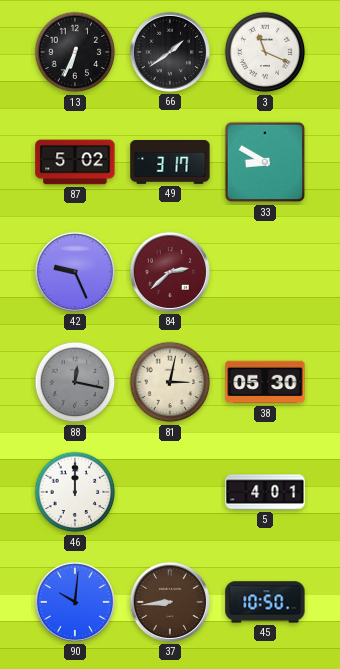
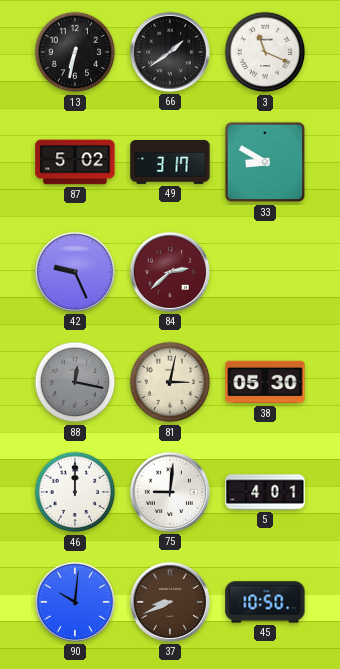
13: 6:34 -> 6:32 (75, 52)
75: none -> 9:01 (170, 492)
37: 8:44 -> 8:41 (170, 602)
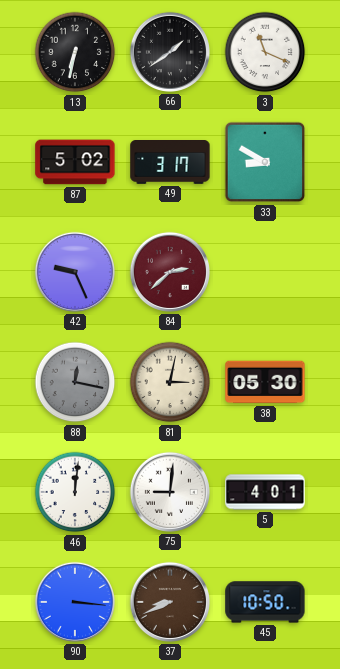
46: 12:00 -> 12:01 (75, 492)
90: 10:01 -> 3:16 (75, 602)
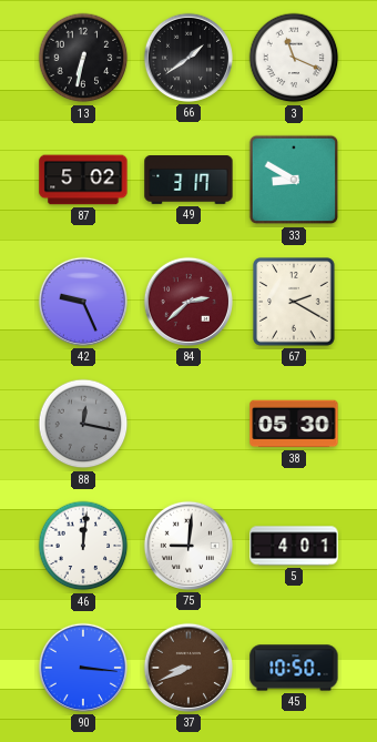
67: none -> 2:20 (295, 303)
81: 3:02 -> none (170, 382)
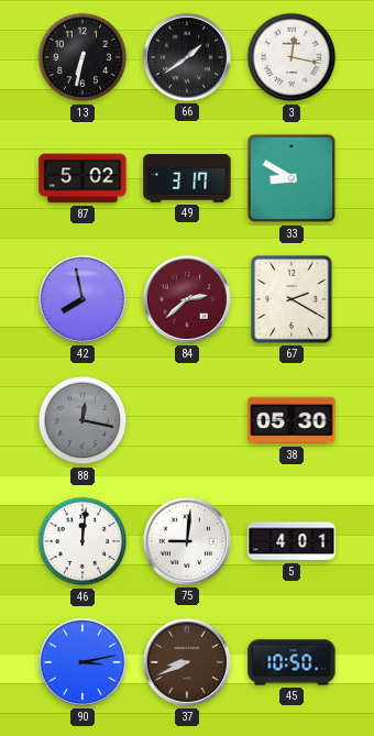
3: 11:19 -> 12:17 (291, 57)
42: 9:26 -> 7:58 (82, 299)
90: 3:16 -> 3:13 (82, 662)
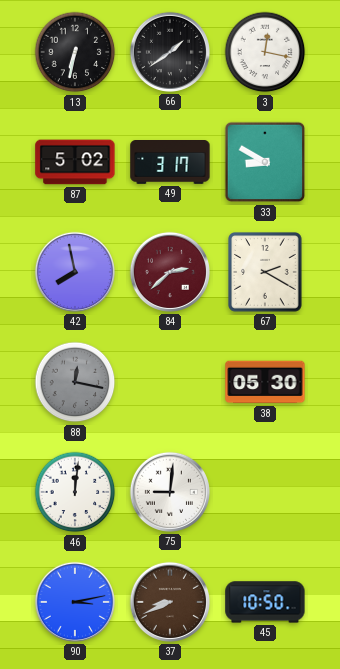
5: 4:01 -> none (291, 541)
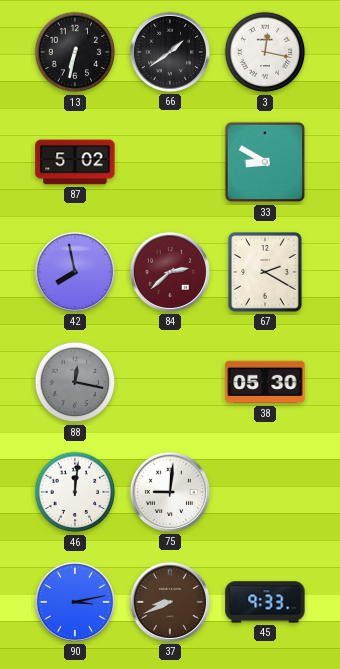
49: 3:17 -> none (170, 163)
45: 10:50 -> 9:33 (265, 602)
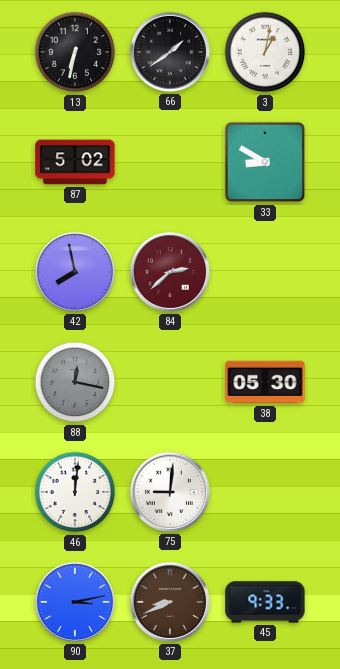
3: 12:17 -> 1:02 (265, 52)
67: 2:20 -> none (266, 273)
